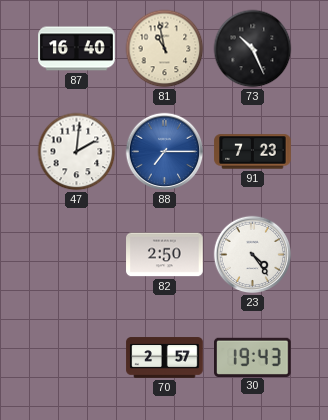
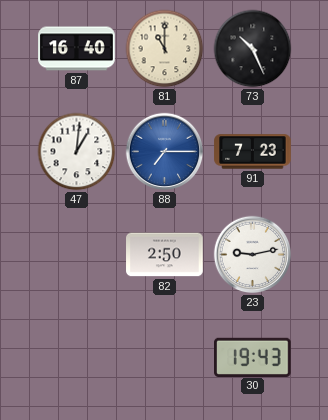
81: 10:58 -> 11:00 (165, 49)
47: 2:01 -> 1:01 (77, 152)
23: 4:24 -> 9:13 (253, 255)
70: 2:57 -> none (165, 358)
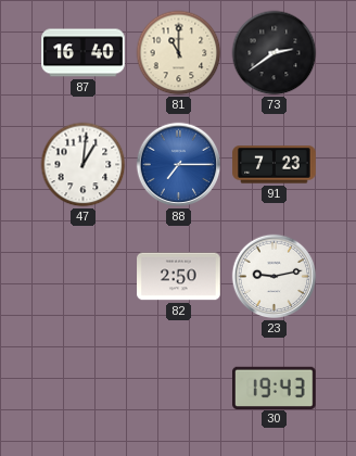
73: 10:26 -> 2:39 (275, 53)
